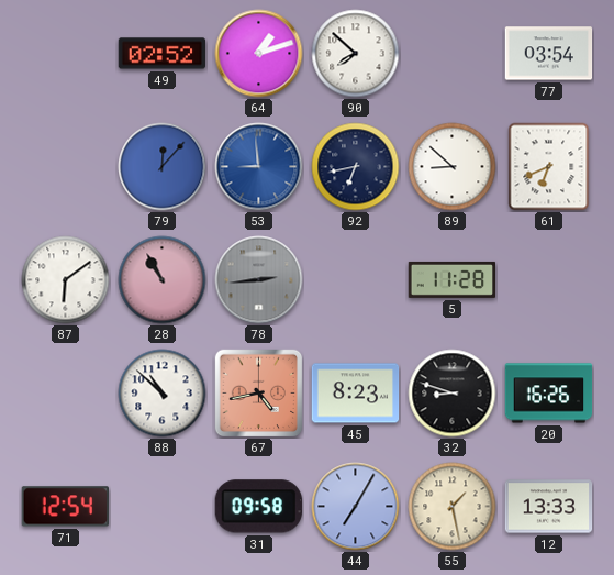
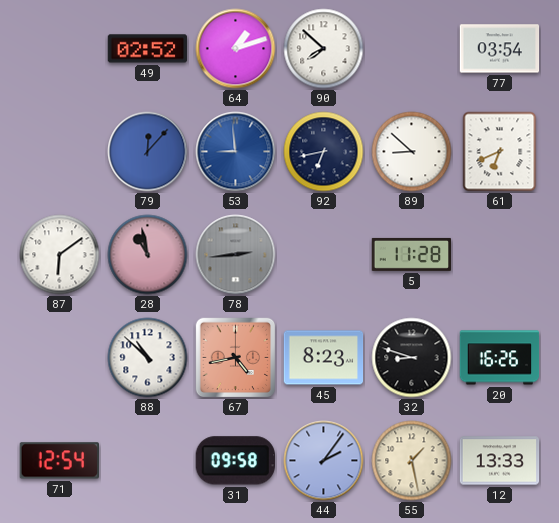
28: 10:55 -> 10:58 (148, 255)
44: 7:05 -> 2:06 (324, 461)
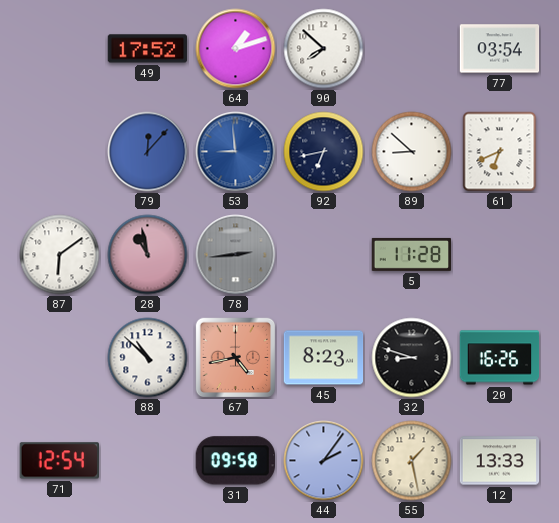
49: 02:52 -> 17:52 (148, 49)
